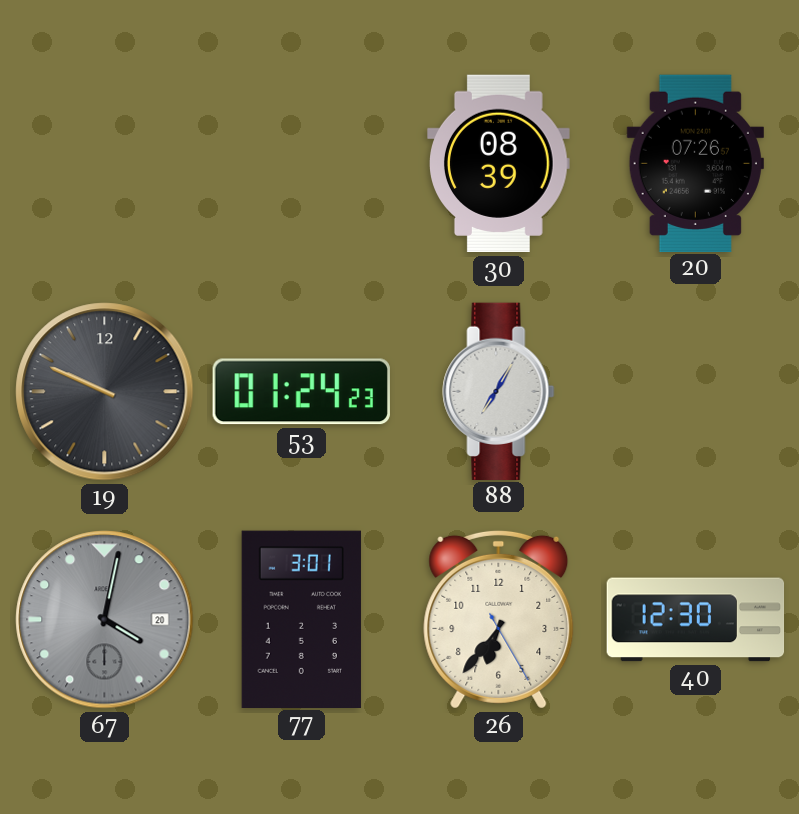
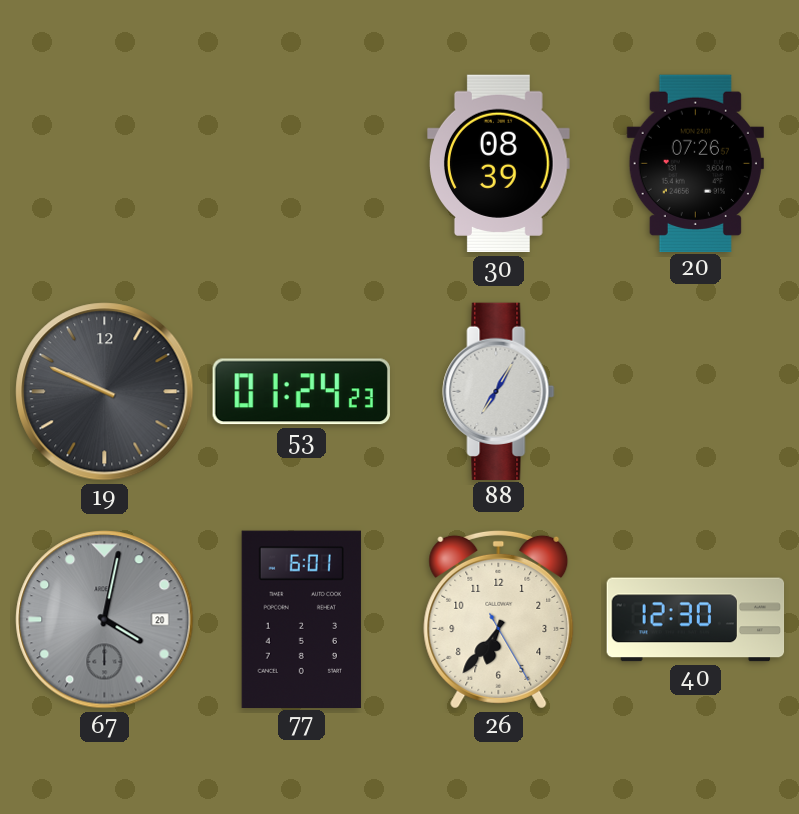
77: 3:01 -> 6:01 (301, 619)
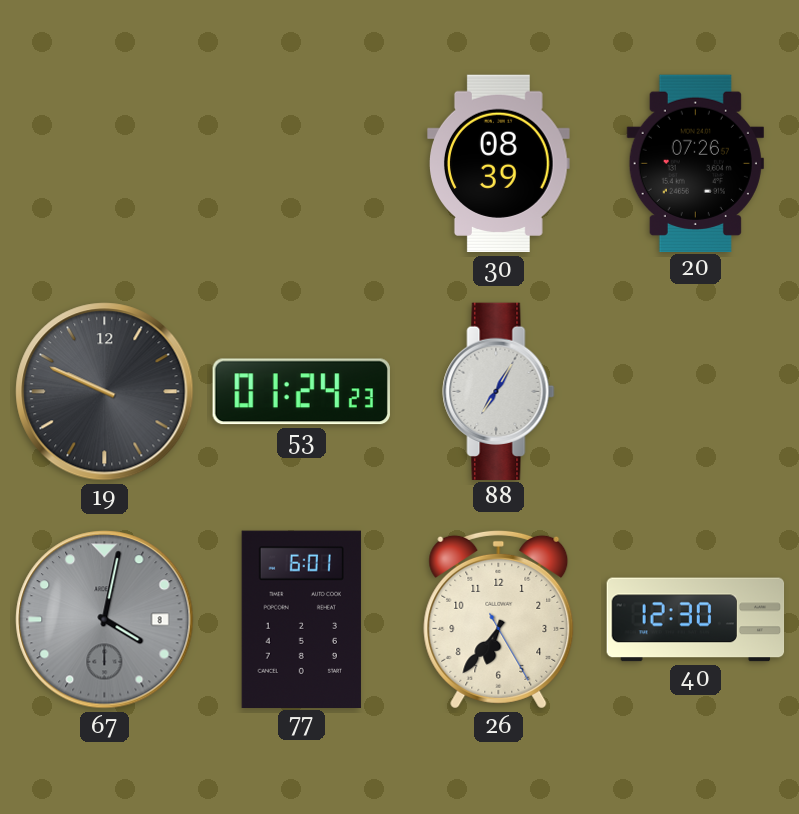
67 date: 20 -> 8 (105, 620)
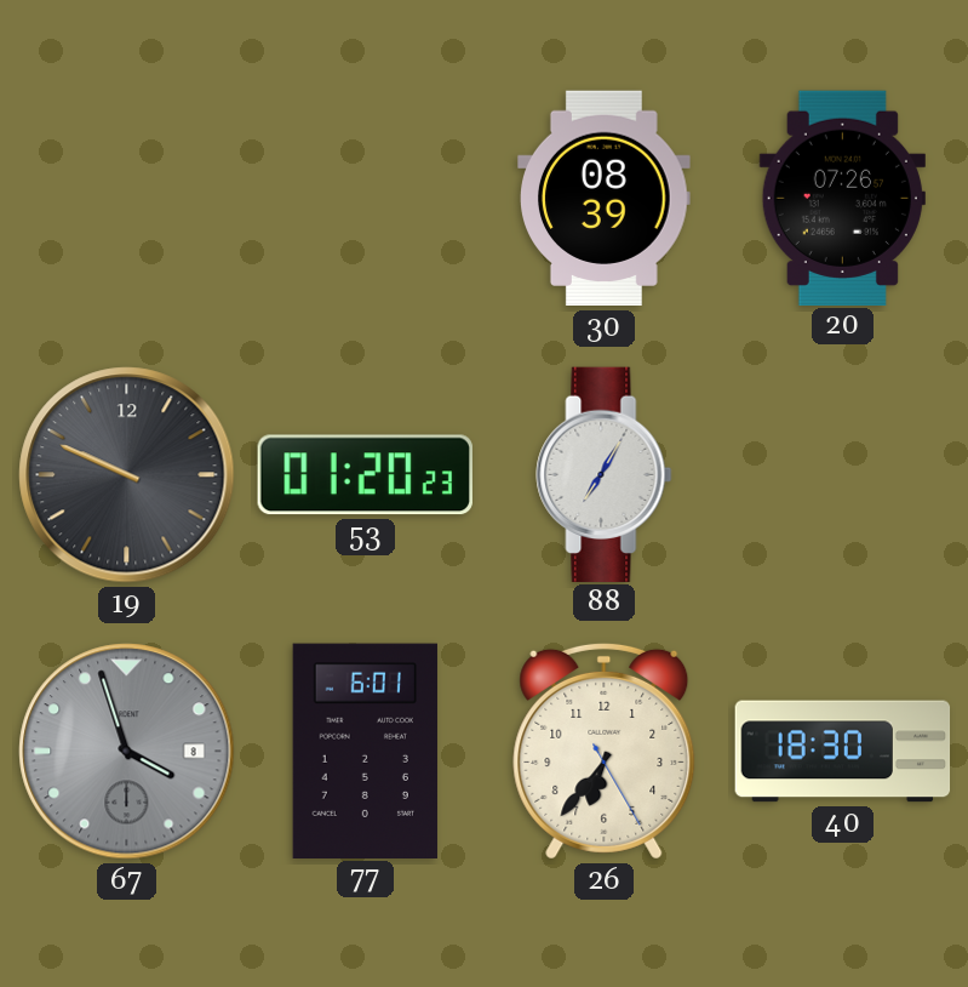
53: 01:24 -> 01:20 (365, 475)
67: 4:02 -> 3:57 (127, 752)
40: 12:30 -> 18:30 (843, 752)
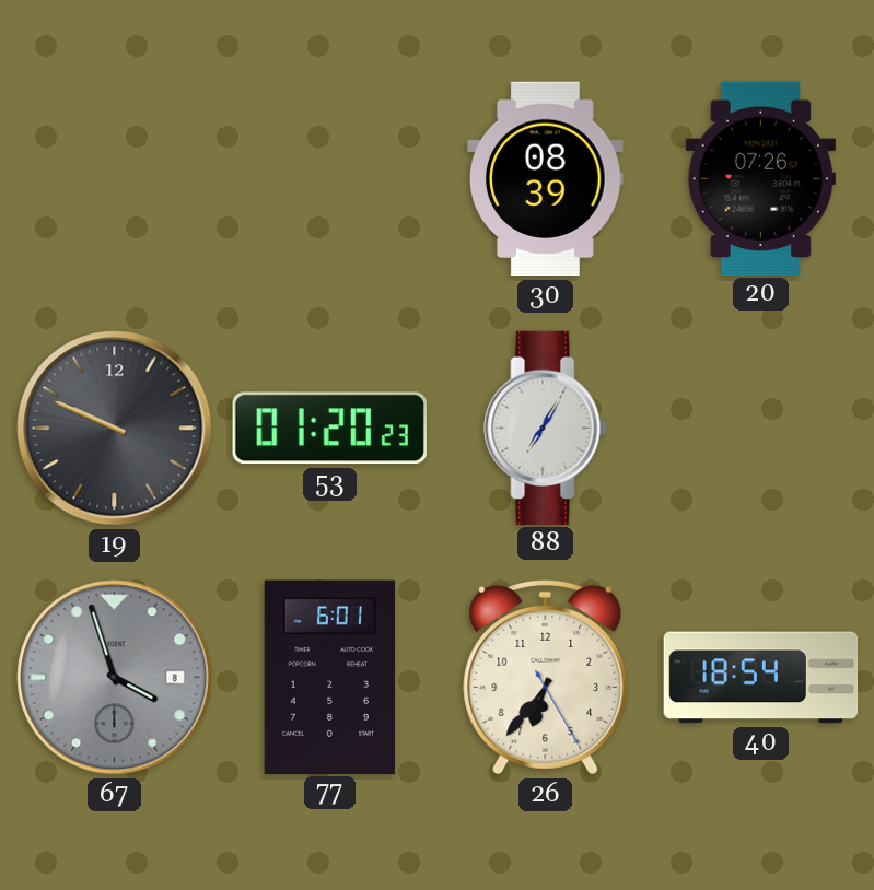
40: 18:30 -> 18:54 (761, 678)
